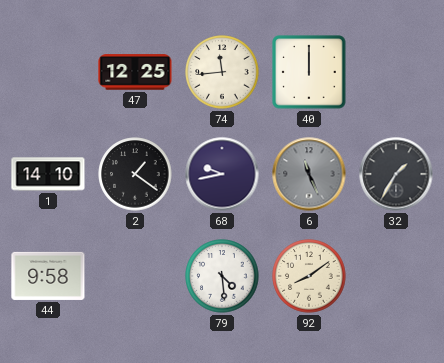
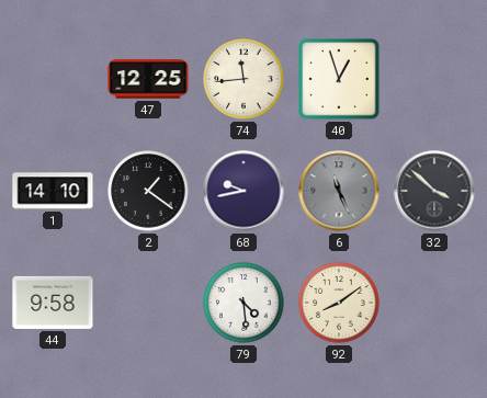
40: 12:00 -> 12:57 (339, 79)
32: 1:35 -> 3:52 (434, 191)
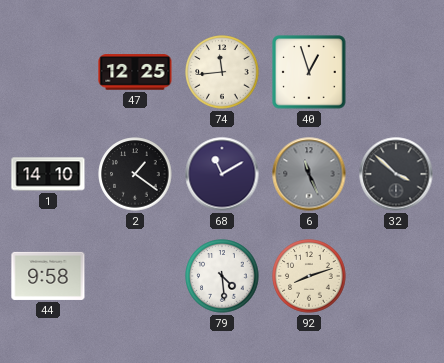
68: 9:43 -> 11:10 (222, 174)
92: 8:09 -> 8:12 (309, 276)
